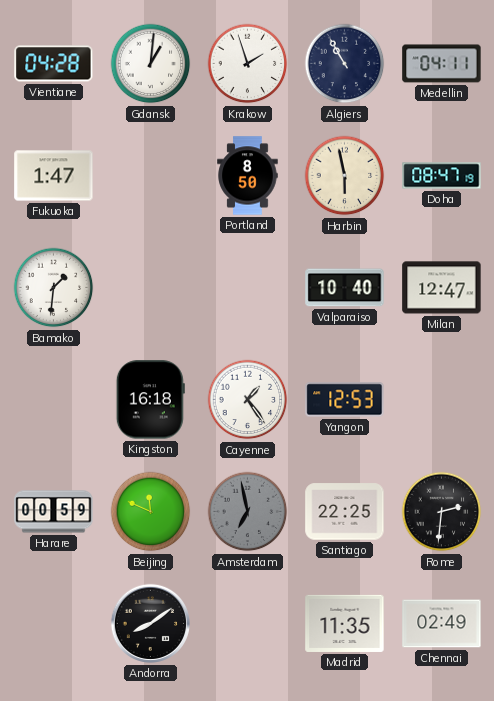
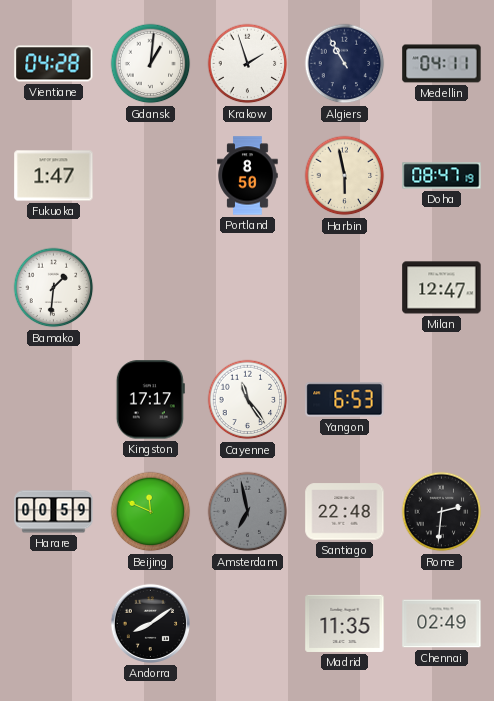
Valparaiso: 10:40 -> none (345, 288)
Kingston: 16:18 -> 17:17 (150, 400)
Cayenne: 1:24 -> 11:24 (248, 400)
Yangon: 12:53 -> 6:53 (345, 400)
Santiago: 22:25 -> 22:48 (345, 512)
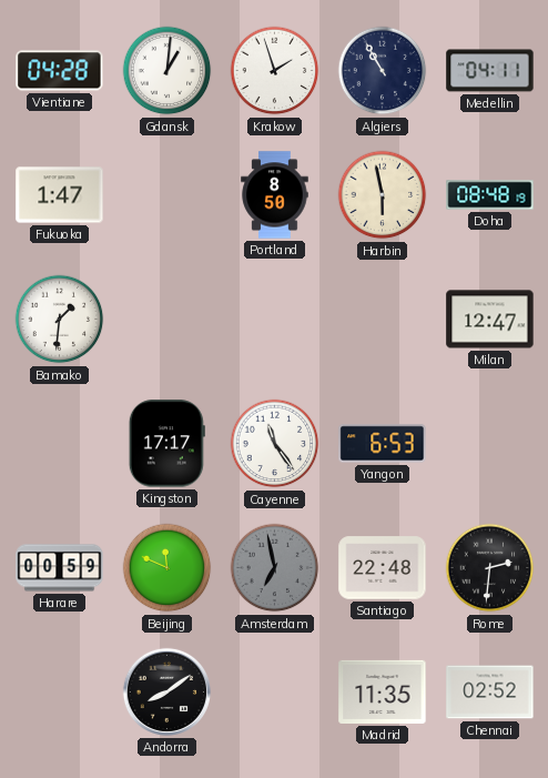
Doha: 08:47 -> 08:48 (490, 195)
Chennai: 02:49 -> 02:52 (490, 693)
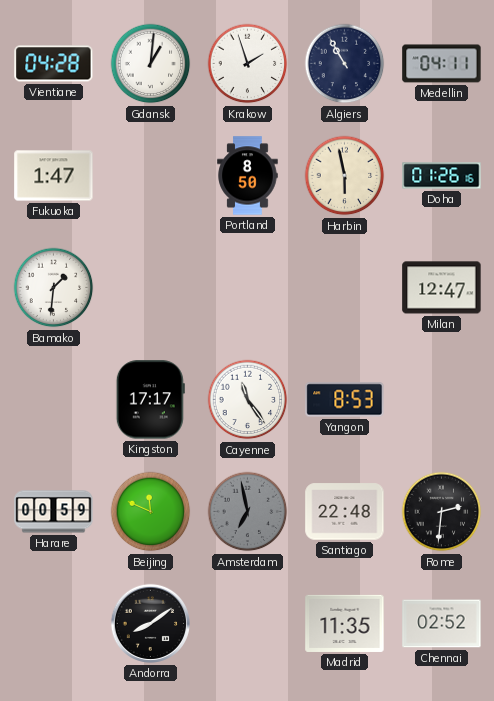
Doha: 08:48 -> 01:26 (442, 176)
Yangon: 6:53 -> 8:53 (345, 400)
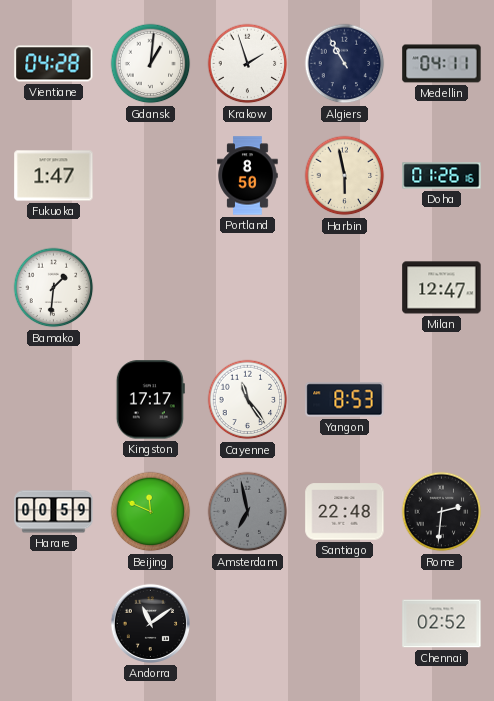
Andorra: 8:09 -> 11:09 (150, 623)
Madrid: 11:35 -> none (345, 623)
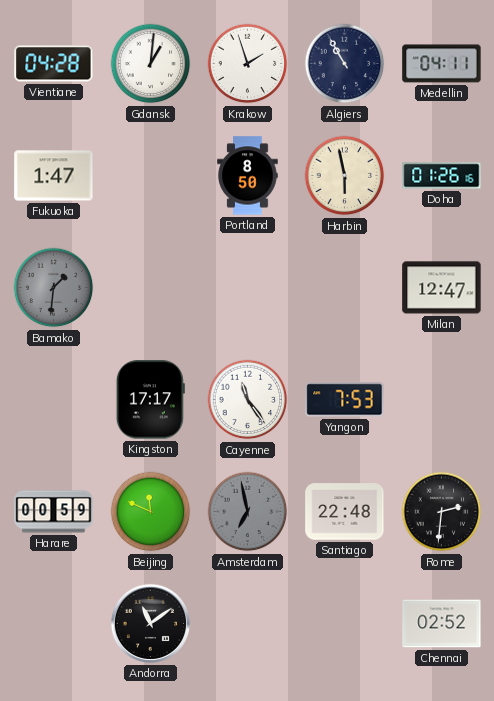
Bamako dial: white -> grey (54, 288)
Yangon: 8:53 -> 7:53 (345, 400)
